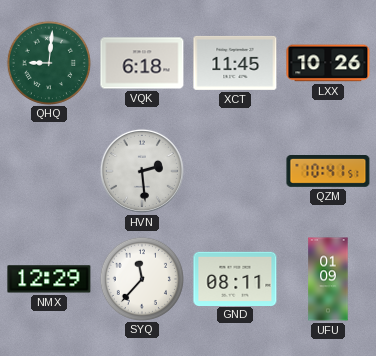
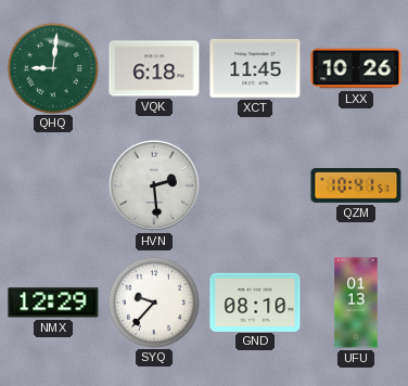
SYQ: 11:37 -> 9:37 (153, 301)
GND: 08:11 -> 08:10 (255, 301)
UFU: 01:09 -> 01:13 (356, 303)
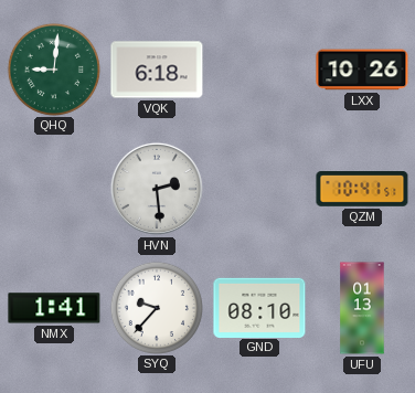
XCT: 11:45 -> none (255, 68)
NMX: 12:29 -> 1:41 (54, 308)
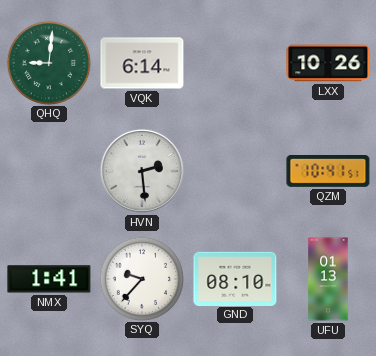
VQK: 6:18 -> 6:14 (142, 63)
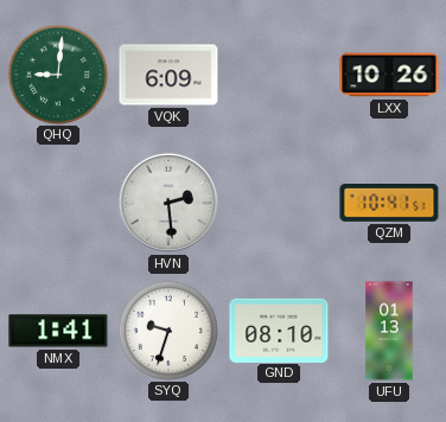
VQK: 6:14 -> 6:09 (168, 75)
SYQ: 9:37 -> 9:33 (167, 330)
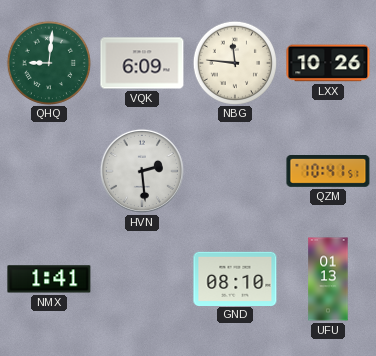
NBG: none -> 11:46 (234, 62)
SYQ: 9:33 -> none (167, 330)
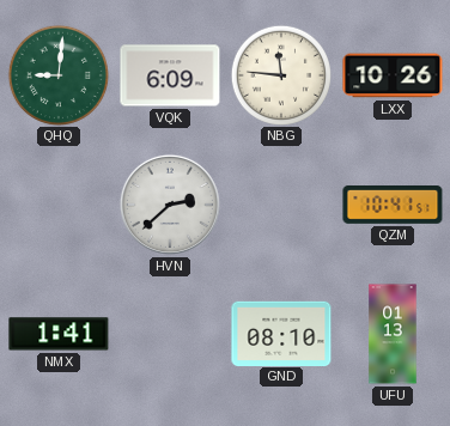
HVN: 2:29 -> 2:38 (170, 205)
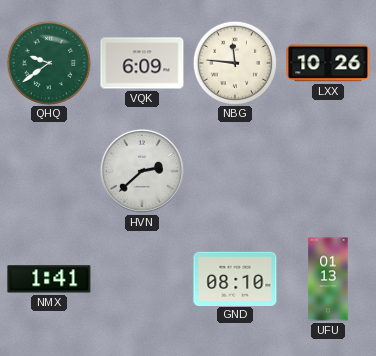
QHQ: 9:01 -> 9:39 (48, 62)
QZM: 10:41 -> none (393, 206)
